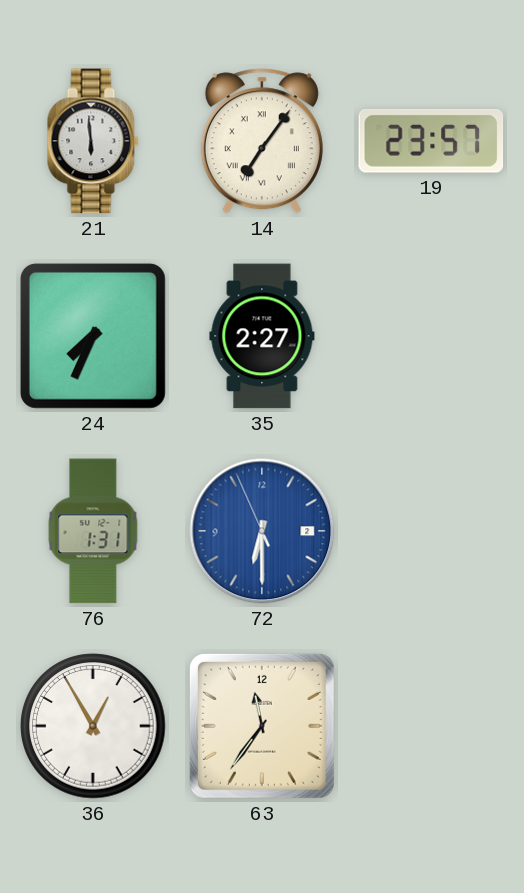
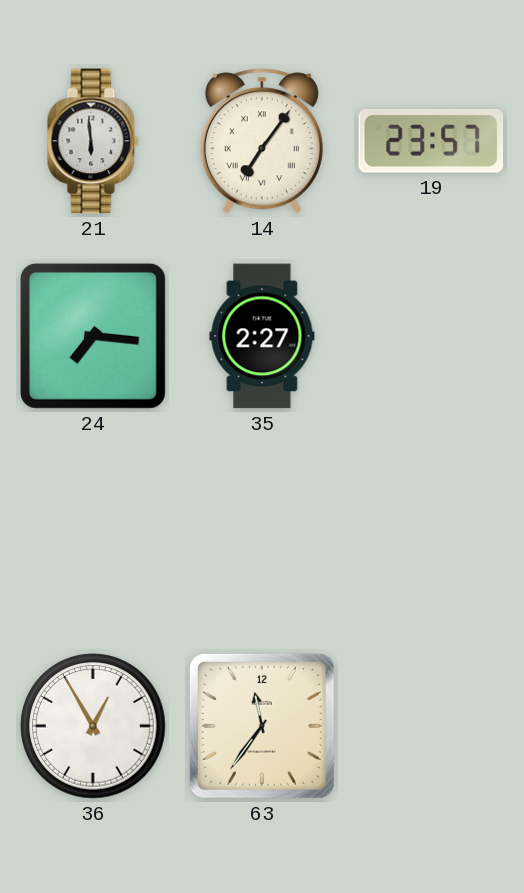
24: 7:34 -> 7:16 (93, 336)
76: 1:31 -> none (93, 531)
72: 6:29 -> none (262, 531)
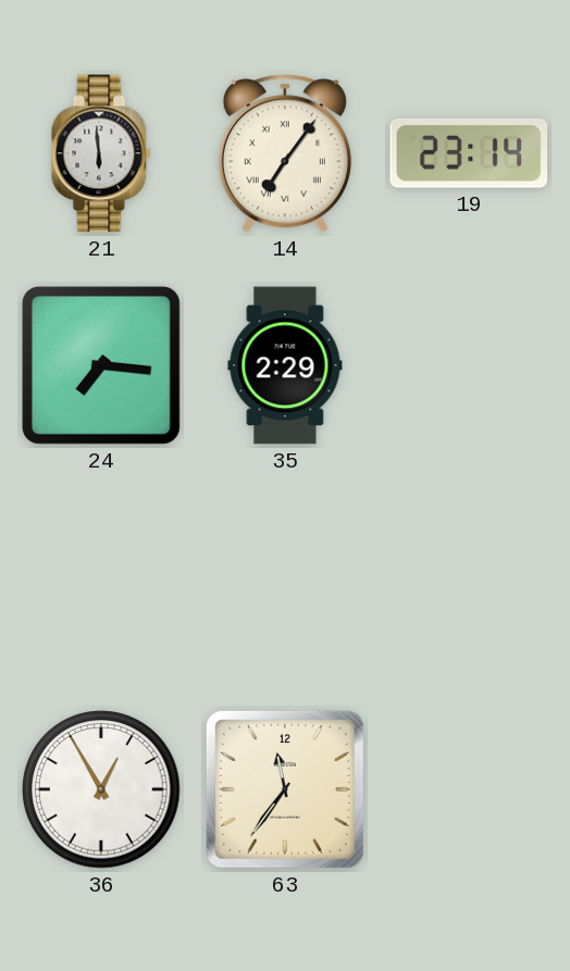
19: 23:57 -> 23:14 (469, 154)
35: 2:27 -> 2:29 (285, 365)
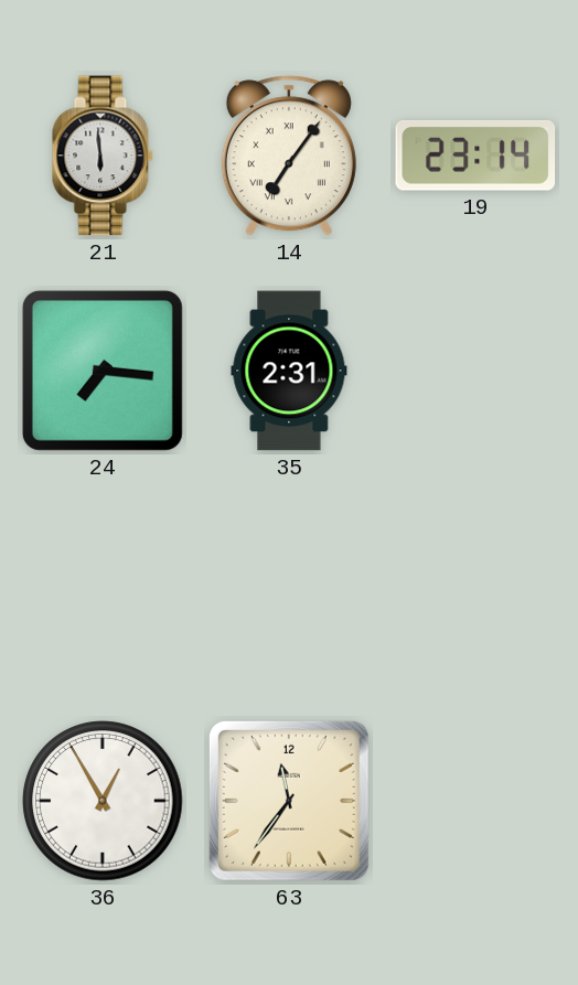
35: 2:29 -> 2:31 (289, 371)
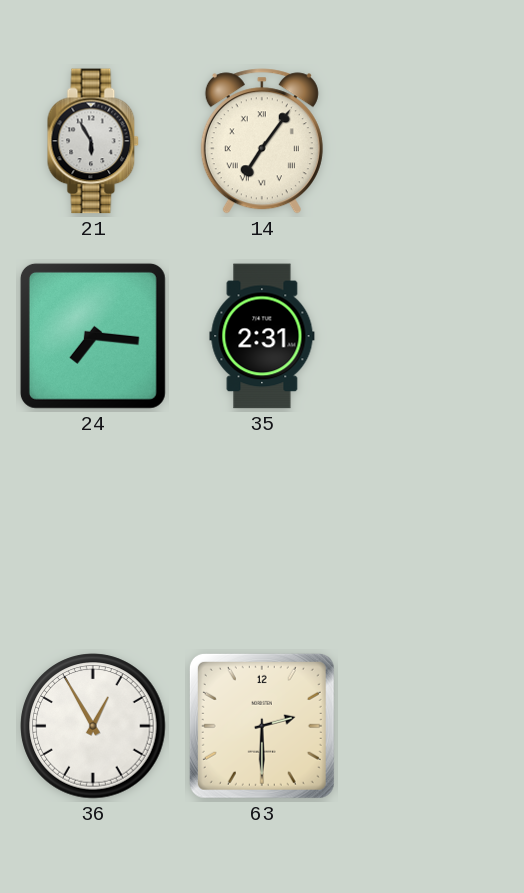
21: 5:59 -> 5:55 (93, 141)
19: 23:14 -> none (475, 157)
63: 11:36 -> 2:30 (262, 726)
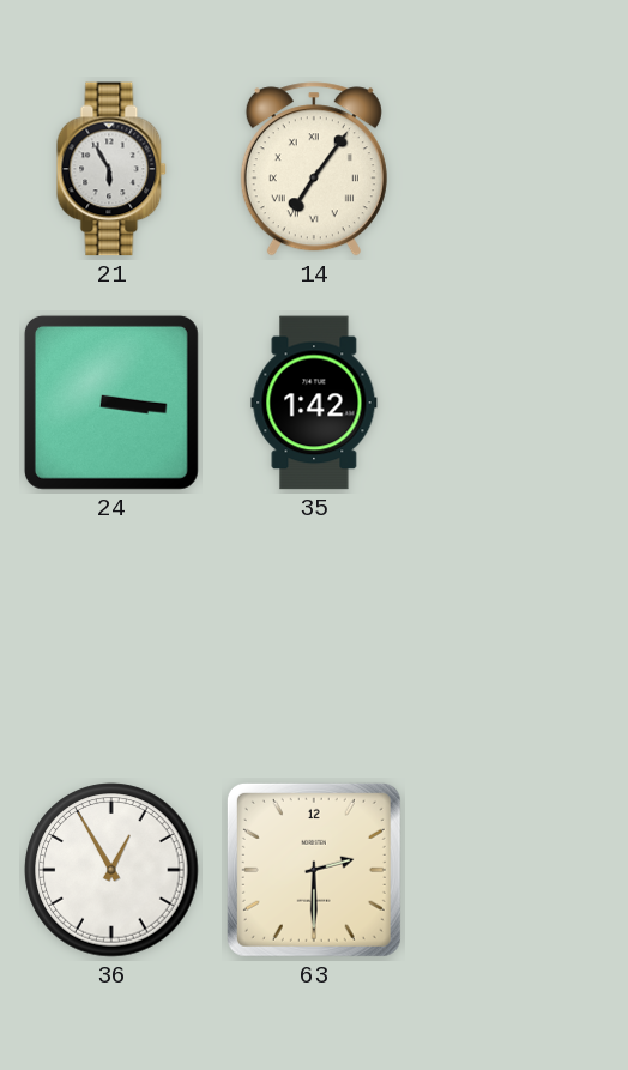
24: 7:16 -> 3:16 (111, 403)
35: 2:31 -> 1:42 (314, 403)
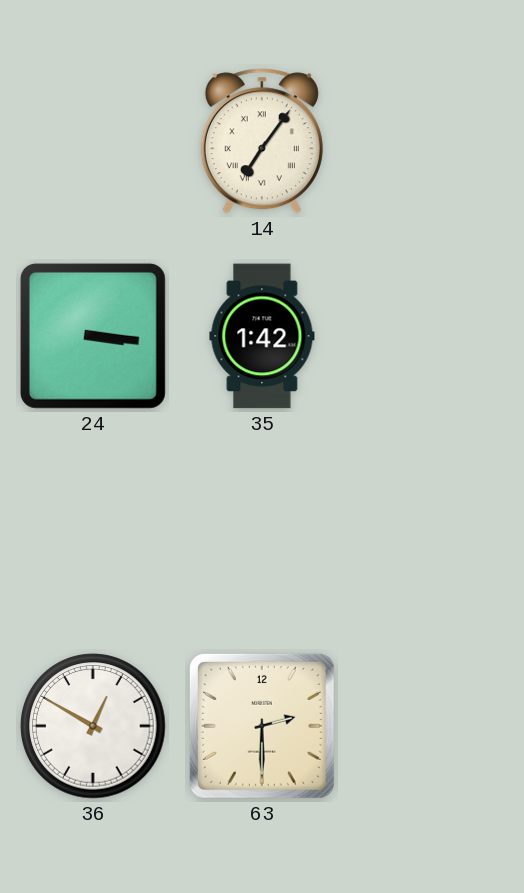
21: 5:55 -> none (111, 169)
36: 12:55 -> 12:50 (93, 726)
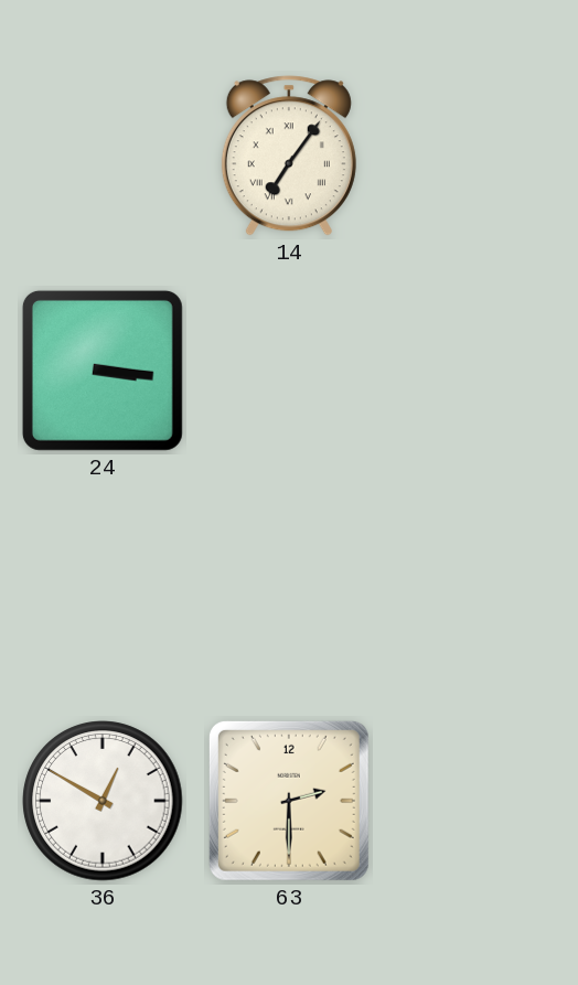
35: 1:42 -> none (262, 336)
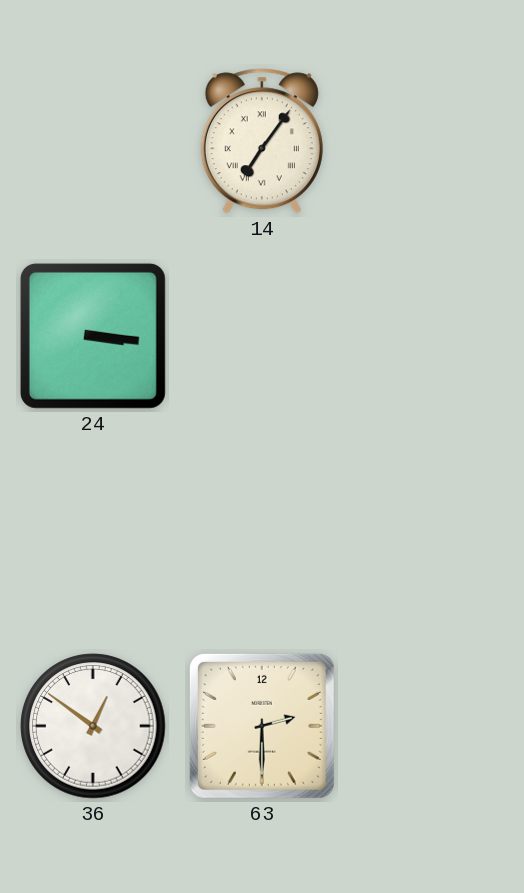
36: 12:50 -> 12:51 (93, 726)
